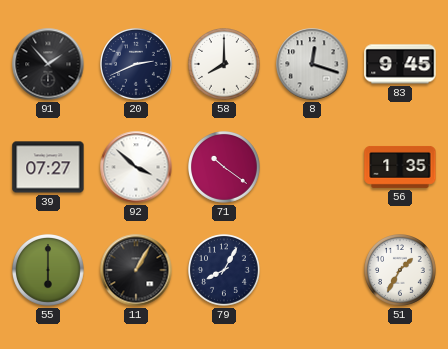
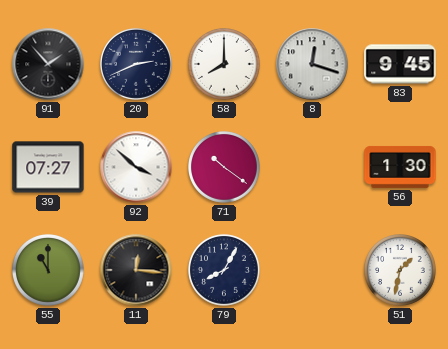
56: 1:35 -> 1:30 (400, 167)
55: 6:00 -> 11:00 (49, 271)
11: 1:05 -> 12:16 (136, 270)
51: 1:35 -> 1:32 (401, 271)
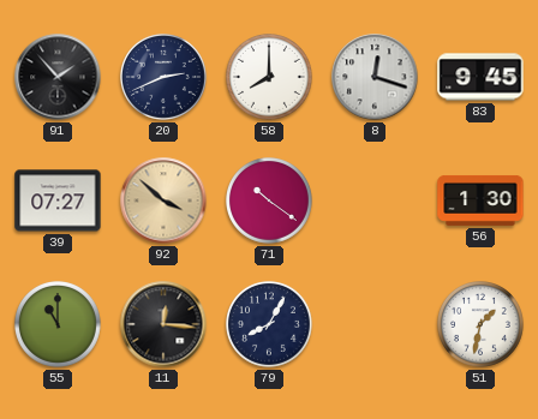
92 dial: white -> champagne (163, 200)
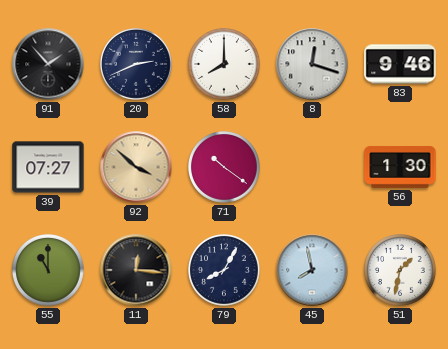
83: 9:45 -> 9:46 (400, 64)
45: none -> 7:58 (312, 270)
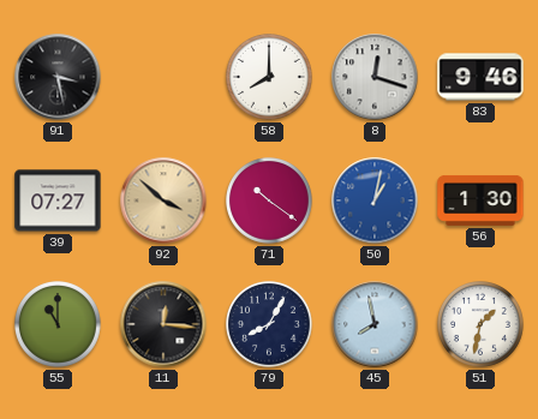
91: 1:53 -> 3:28 (58, 77)
20: 2:41 -> none (137, 65)
50: none -> 1:02 (375, 200)
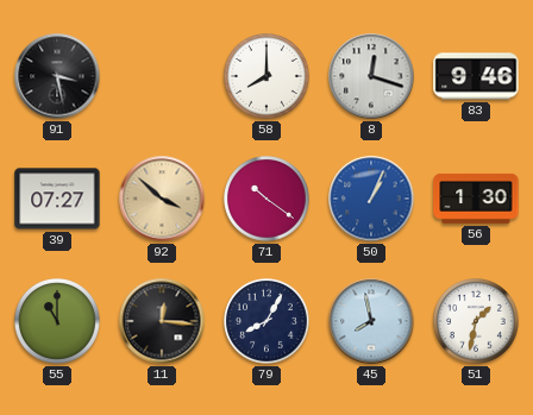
50: 1:02 -> 1:04 (371, 199)
